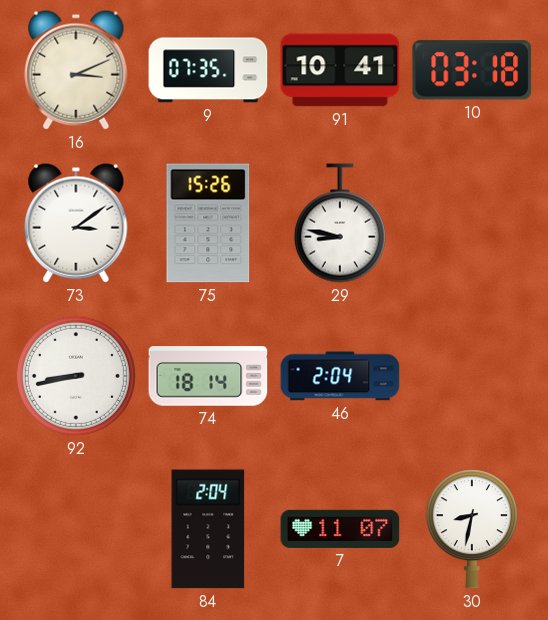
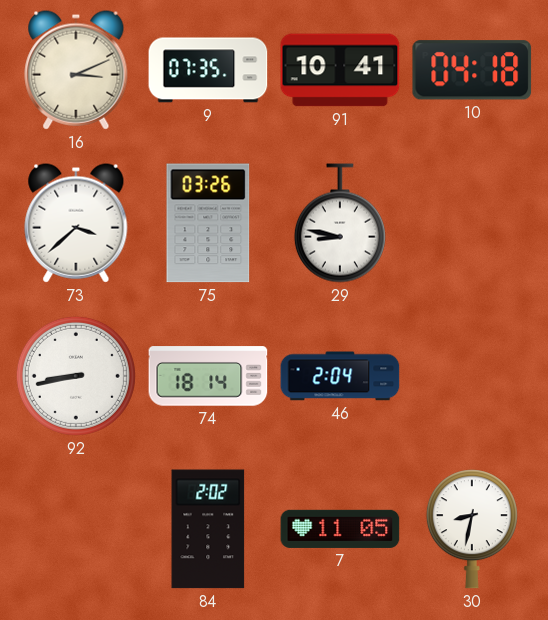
10: 03:18 -> 04:18 (472, 70)
73: 3:09 -> 3:38 (76, 223)
75: 15:26 -> 03:26 (208, 223)
84: 2:04 -> 2:02 (208, 529)
7: 11:07 -> 11:05 (340, 529)
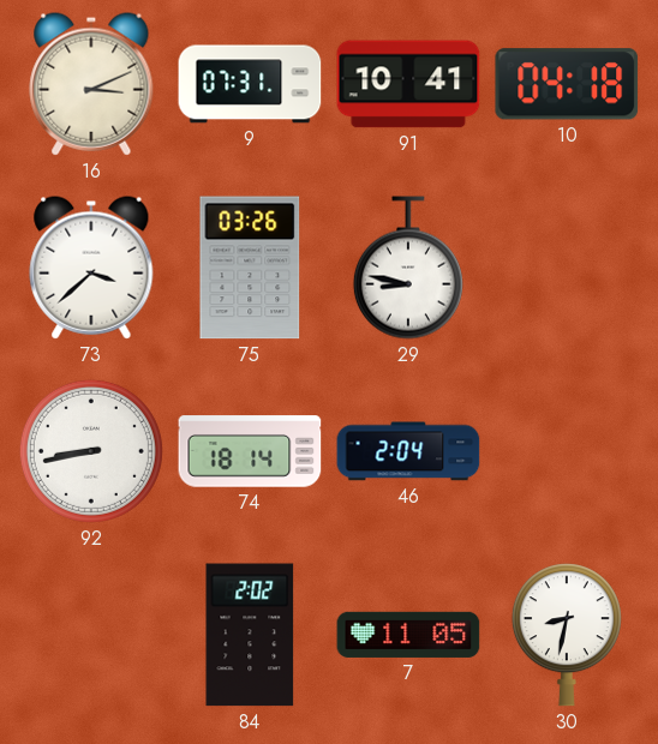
9: 07:35 -> 07:31 (250, 84)
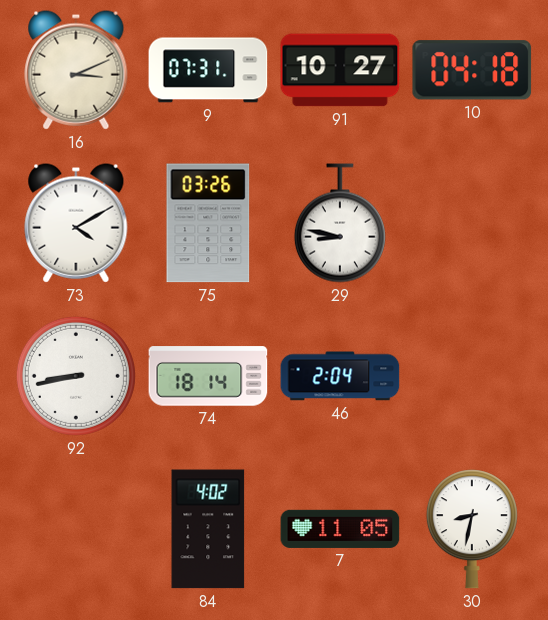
91: 10:41 -> 10:27 (340, 70)
73: 3:38 -> 4:10 (76, 223)
84: 2:02 -> 4:02 (208, 529)
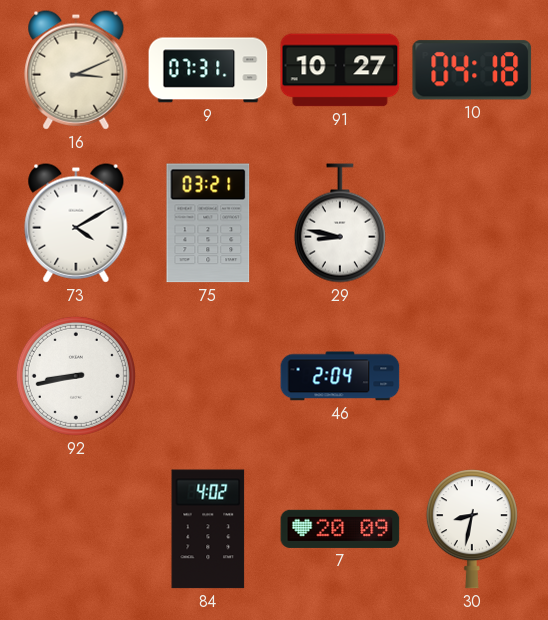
75: 03:26 -> 03:21 (208, 223)
74: 18:14 -> none (208, 376)
7: 11:05 -> 20:09 (340, 529)
